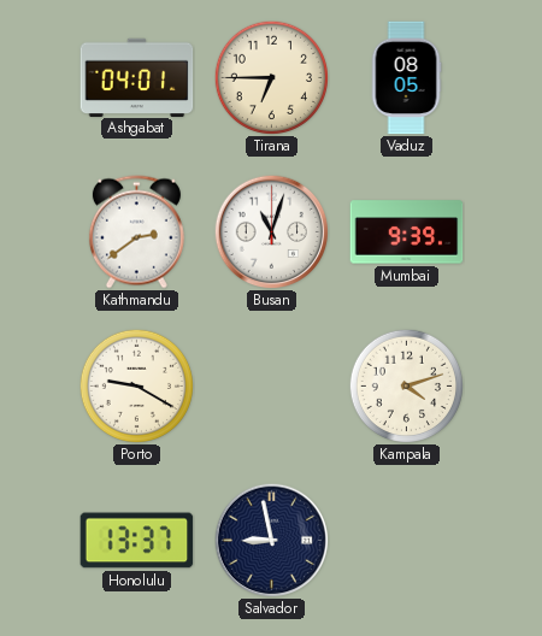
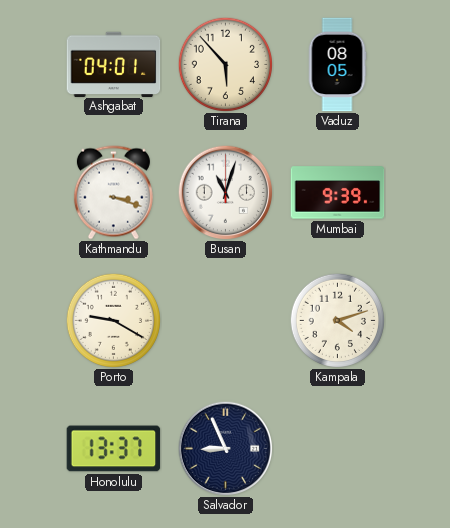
Tirana: 6:45 -> 5:53 (225, 64)
Kathmandu: 2:39 -> 3:18 (113, 193)
Salvador: 8:58 -> 8:56 (225, 448)
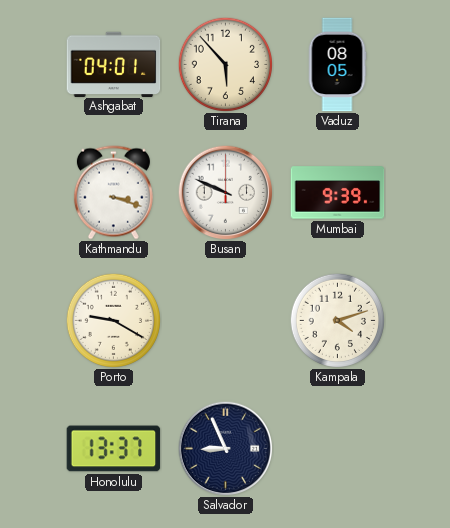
Busan: 11:03 -> 9:49 (225, 192)
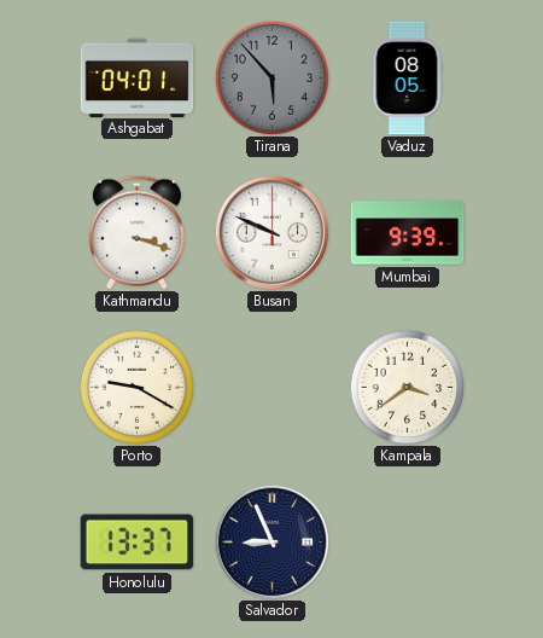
Tirana dial: cream -> grey (271, 77)
Kampala: 4:12 -> 3:39 (407, 387)
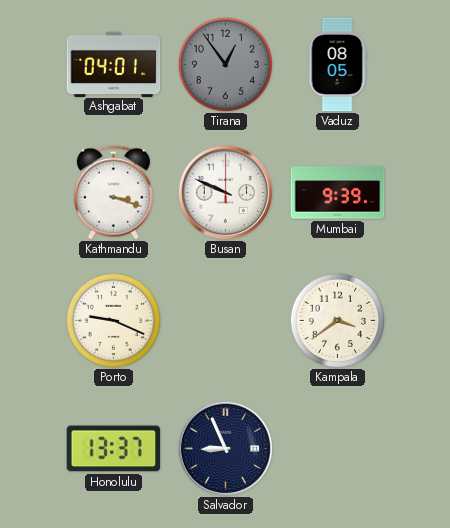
Tirana: 5:53 -> 12:54 (225, 64)
Porto: 9:20 -> 9:19 (113, 320)
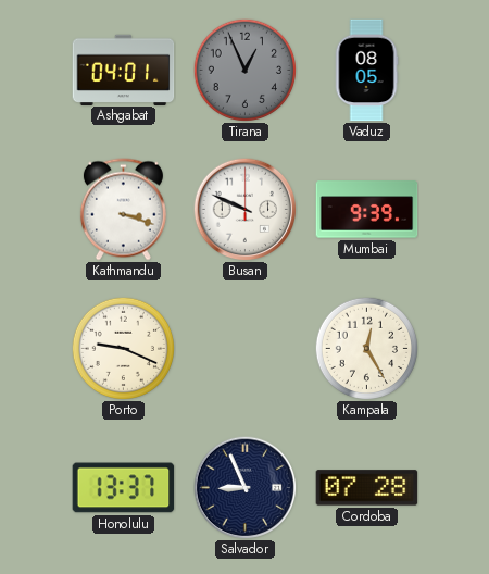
Tirana: 12:54 -> 12:56 (244, 70)
Kampala: 3:39 -> 12:25 (366, 348)
Cordoba: none -> 07:28 (367, 488)
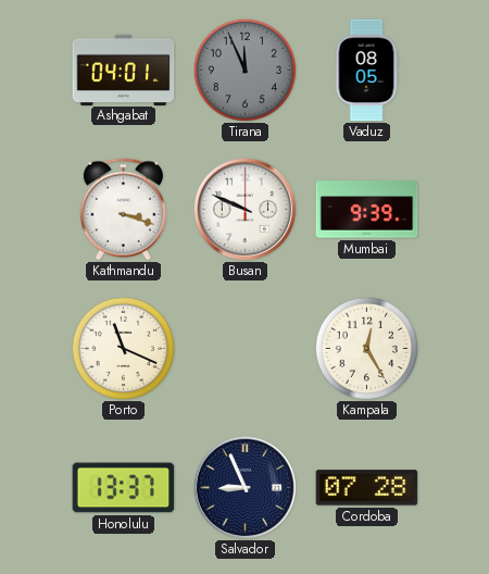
Tirana: 12:56 -> 11:56 (244, 70)
Porto: 9:19 -> 11:19 (123, 348)
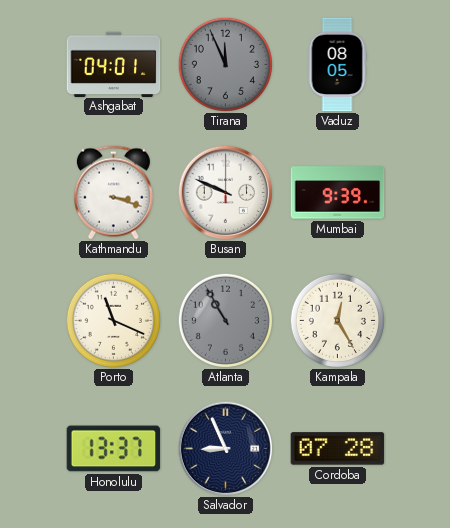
Atlanta: none -> 10:55 (225, 320)
